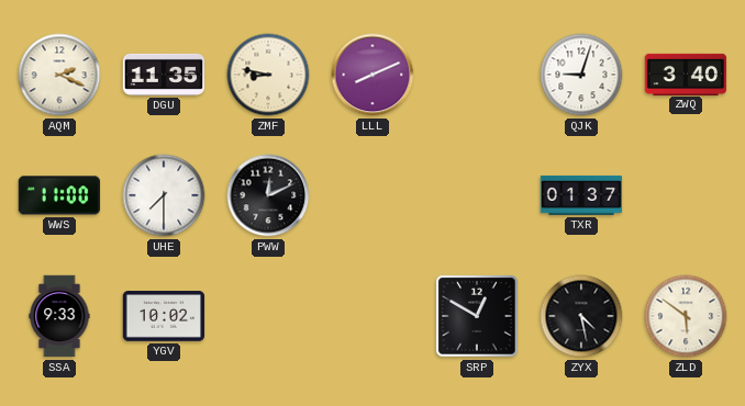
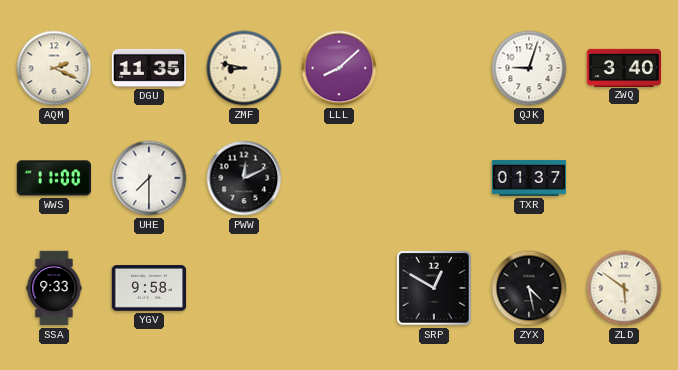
LLL: 8:11 -> 8:08 (339, 68)
YGV: 10:02 -> 9:58 (149, 288)
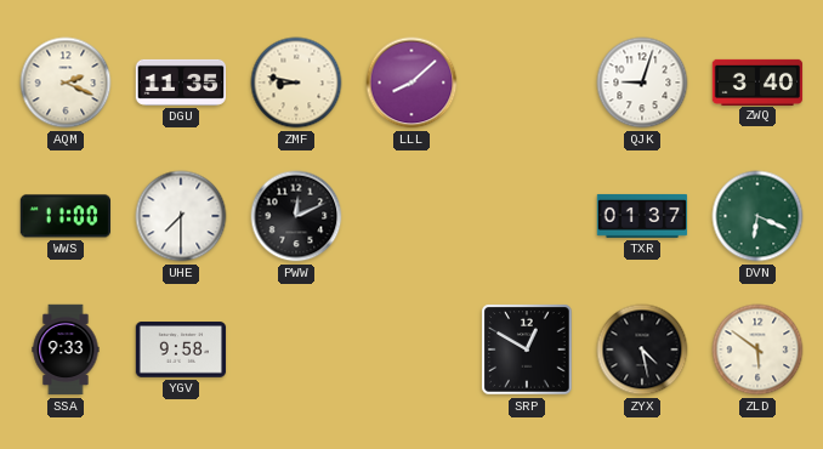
DVN: none -> 6:19 (757, 216)
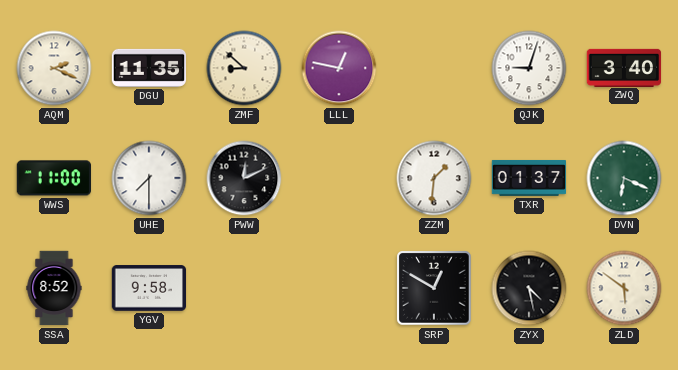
ZMF: 8:47 -> 8:52 (244, 68)
LLL: 8:08 -> 12:47 (339, 68)
ZZM: none -> 1:31 (434, 178)
SSA: 9:33 -> 8:52 (54, 288)
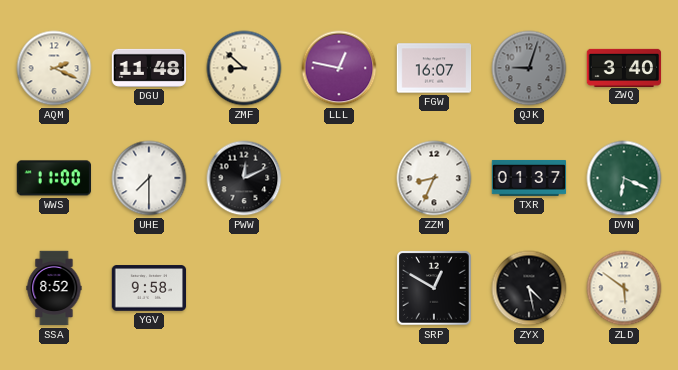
DGU: 11:35 -> 11:48 (149, 68)
FGW: none -> 16:07 (434, 68)
QJK dial: white -> grey (529, 68)
ZZM: 1:31 -> 8:34 (434, 178)
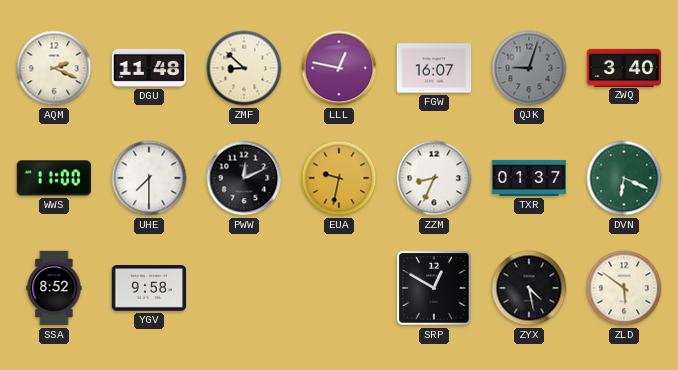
EUA: none -> 9:32 (339, 178)
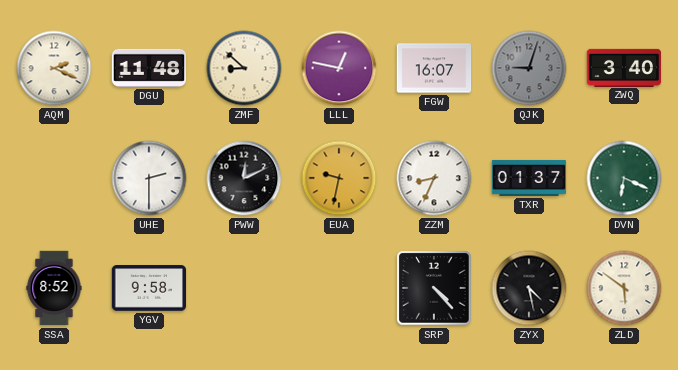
WWS: 11:00 -> none (53, 178)
UHE: 7:30 -> 2:30 (149, 178)
SRP: 12:50 -> 4:23 (434, 288)
